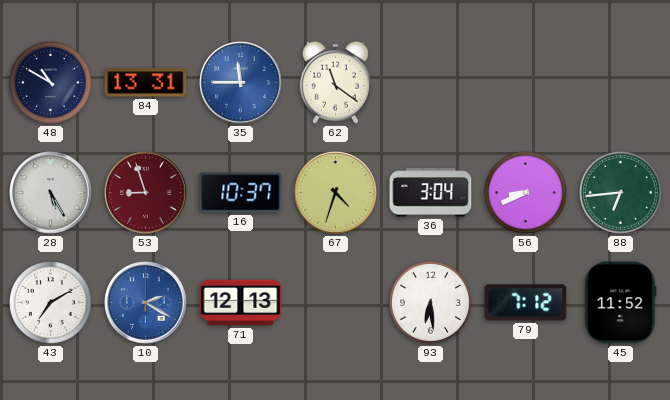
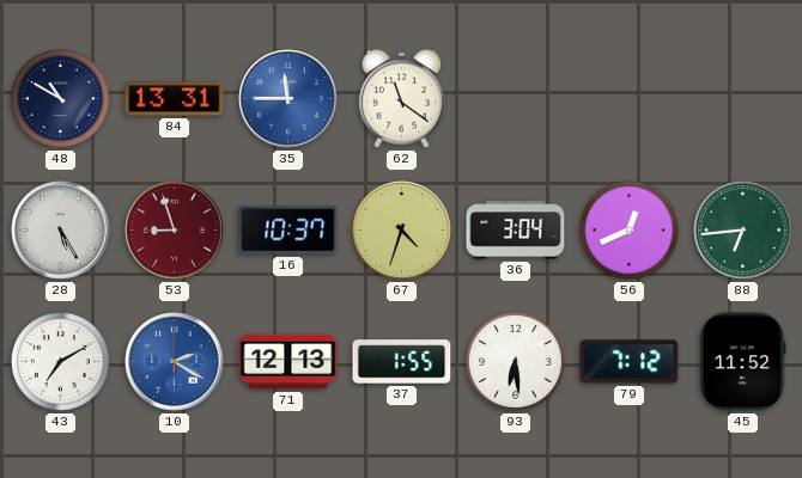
56: 8:41 -> 12:41 (630, 231)
37: none -> 1:55 (402, 362)
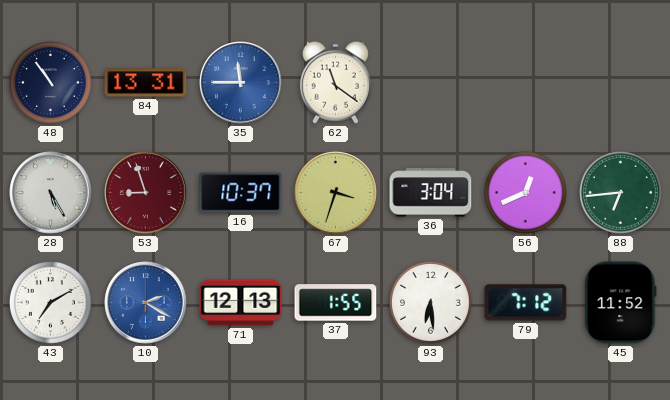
48: 10:50 -> 10:54 (51, 83)
67: 4:33 -> 3:33 (336, 193)
